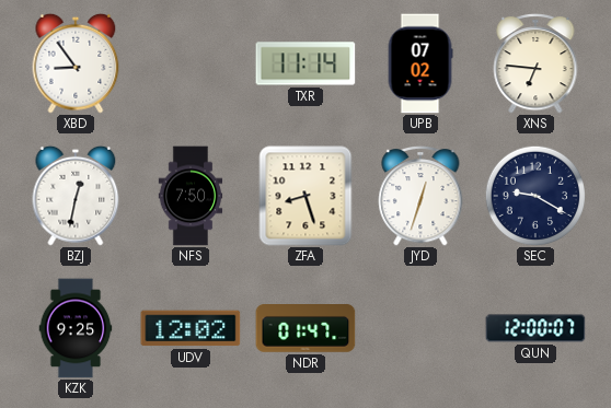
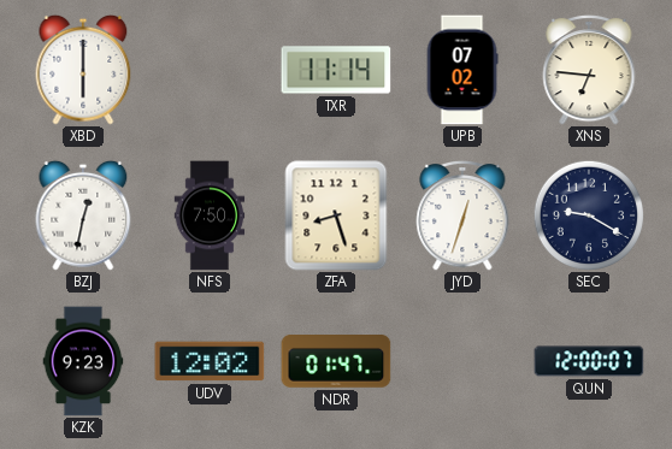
XBD: 8:54 -> 6:00 (83, 70)
KZK: 9:25 -> 9:23 (83, 361)
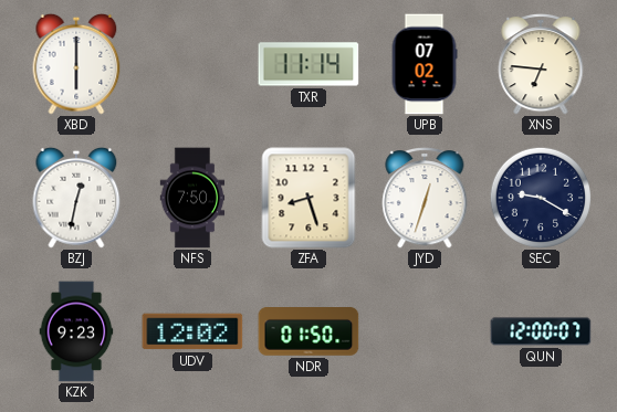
NDR: 01:47 -> 01:50 (308, 332)
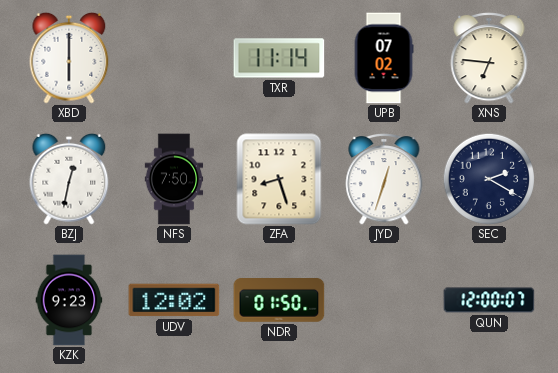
SEC: 9:20 -> 2:20 (488, 178)
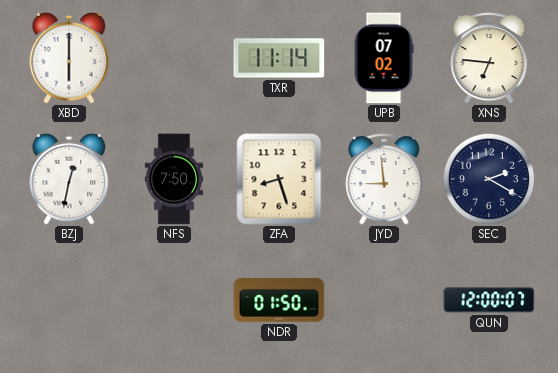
JYD: 12:33 -> 8:59 (384, 180)
KZK: 9:23 -> none (69, 300)
UDV: 12:02 -> none (174, 300)
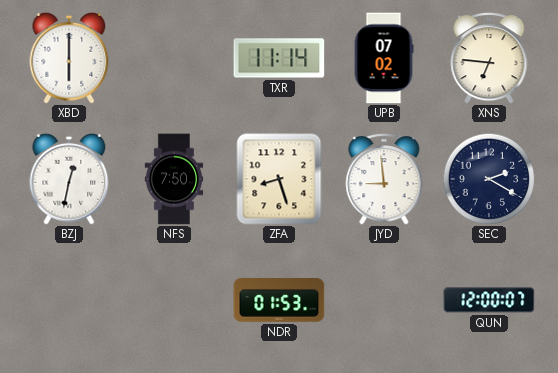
NDR: 01:50 -> 01:53 (279, 301)
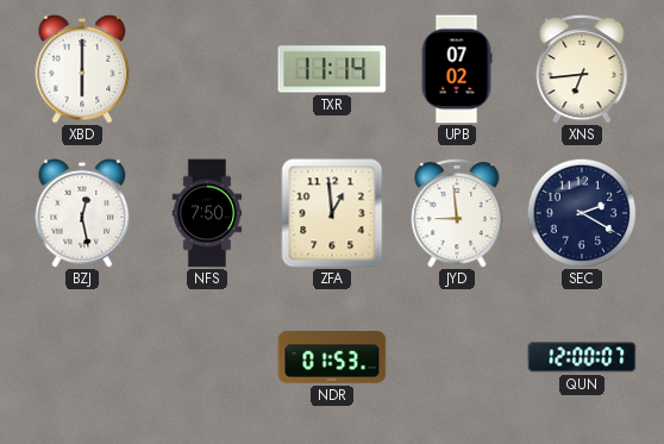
XNS: 6:46 -> 6:44 (582, 70)
BZJ: 12:32 -> 12:28 (82, 213)
ZFA: 8:27 -> 12:59 (332, 213)
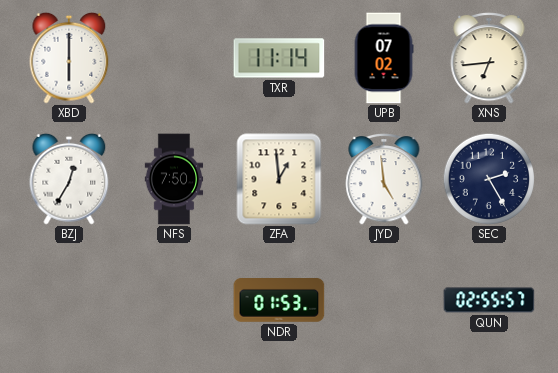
BZJ: 12:28 -> 12:35 (69, 179)
JYD: 8:59 -> 4:59 (384, 180)
SEC: 2:20 -> 2:25 (488, 178)
QUN: 12:00 -> 02:55 (489, 300)
